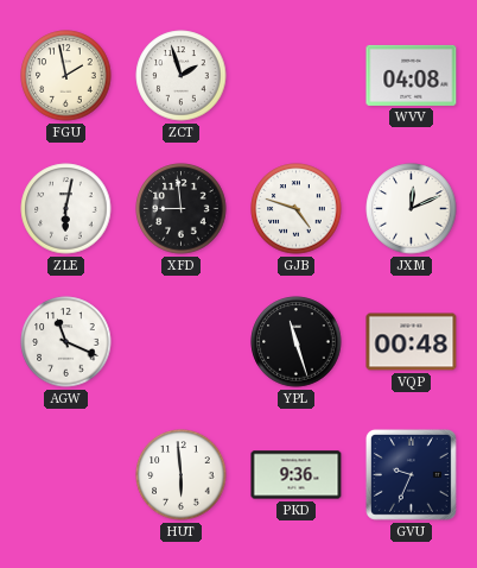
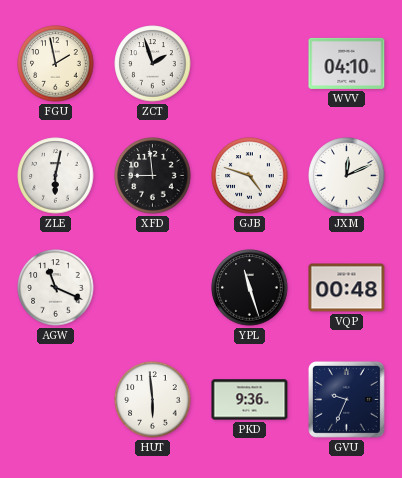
WVV: 04:08 -> 04:10 (347, 63)
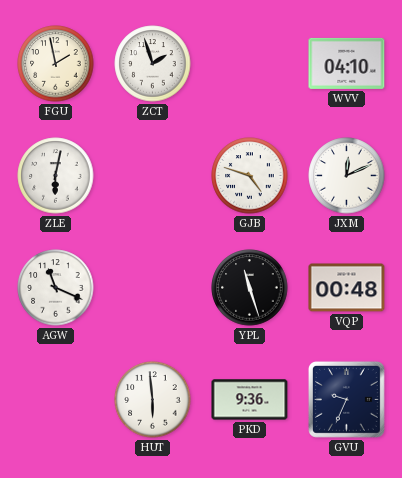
XFD: 8:59 -> none (153, 176)
